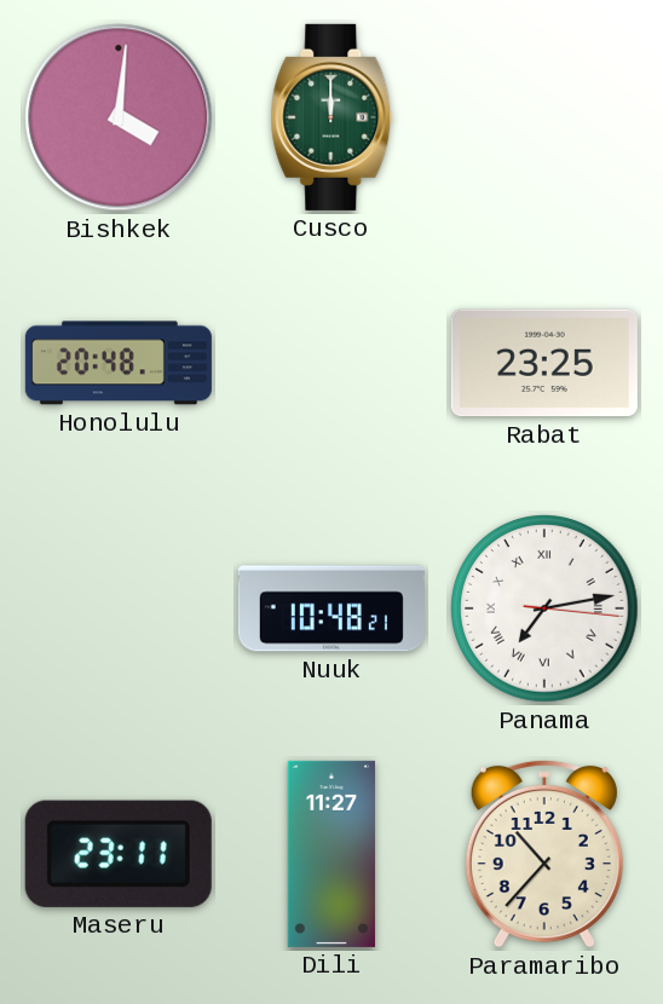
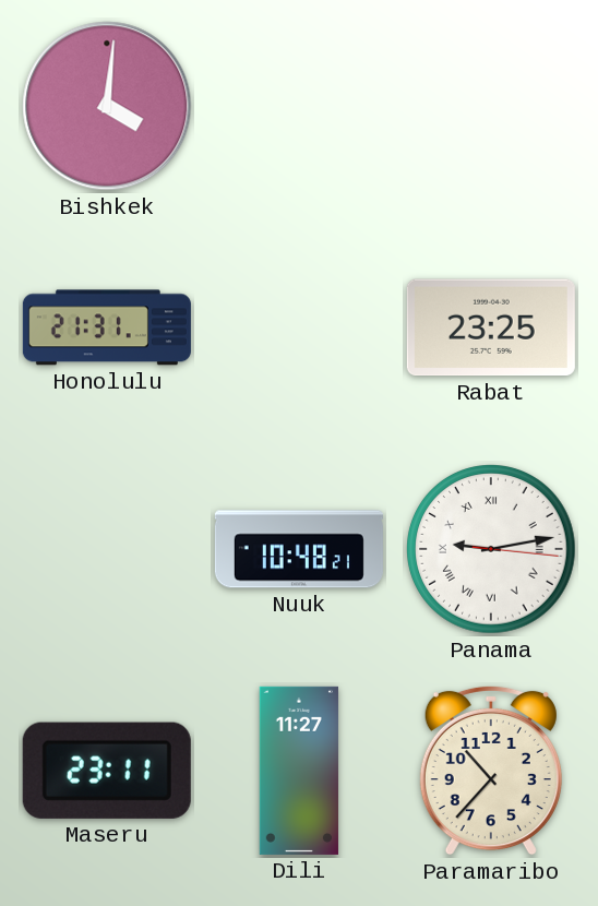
Cusco: 12:00 -> none (331, 117)
Honolulu: 20:48 -> 21:31 (107, 327)
Panama: 7:13 -> 9:13 (491, 549)
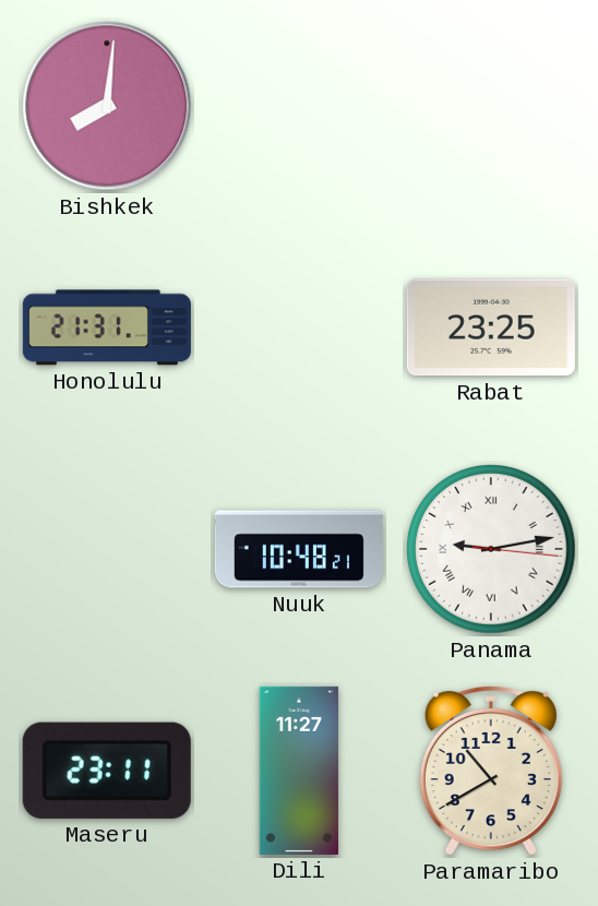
Bishkek: 4:01 -> 8:01 (107, 106)
Paramaribo: 10:37 -> 10:40 (491, 771)
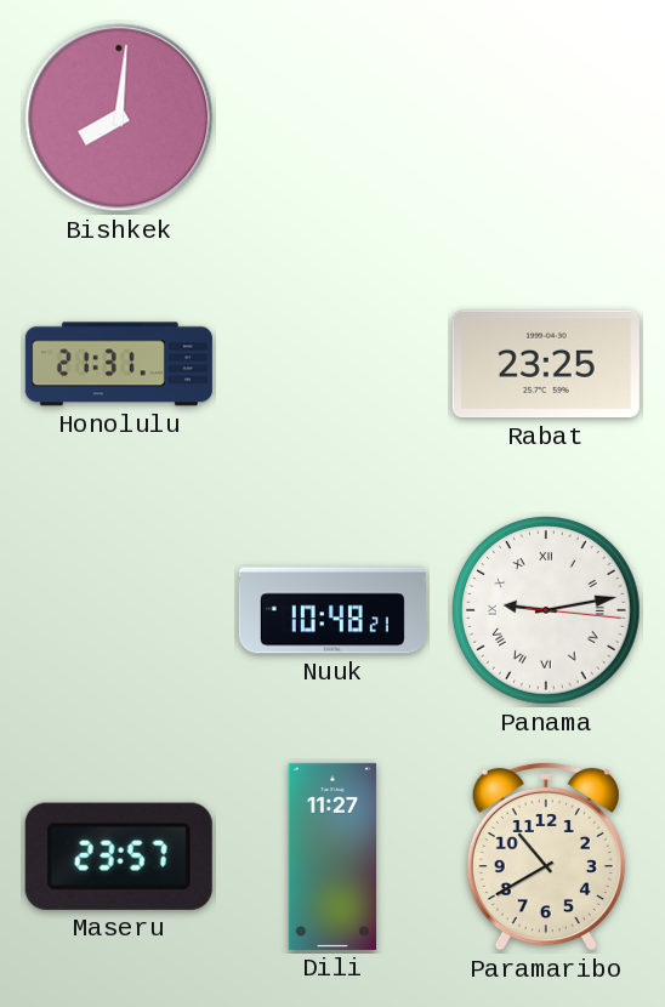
Maseru: 23:11 -> 23:57 (119, 857)
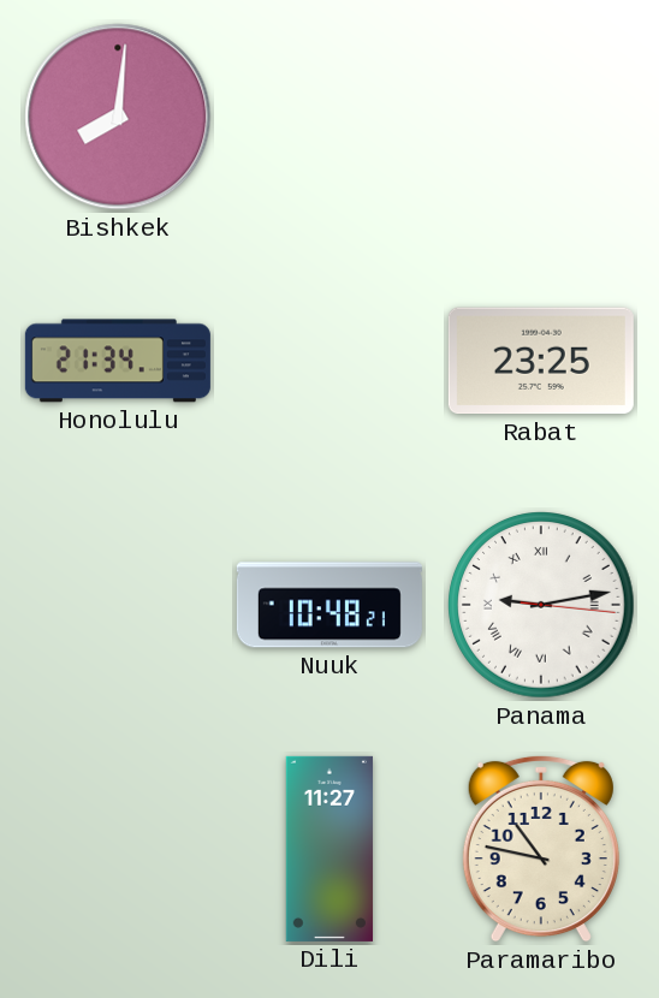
Honolulu: 21:31 -> 21:34 (118, 361)
Maseru: 23:57 -> none (119, 857)
Paramaribo: 10:40 -> 10:47 (541, 849)
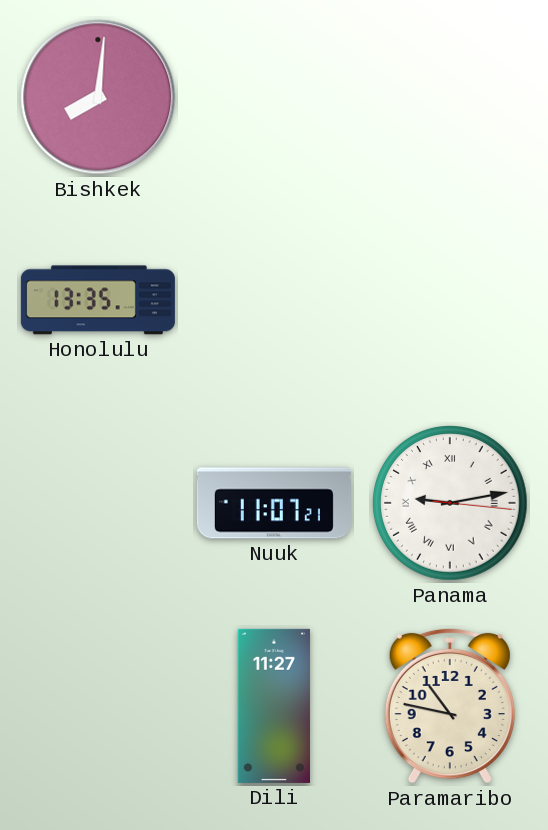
Honolulu: 21:34 -> 13:35 (98, 300)
Rabat: 23:25 -> none (541, 361)
Nuuk: 10:48 -> 11:07 (274, 503)
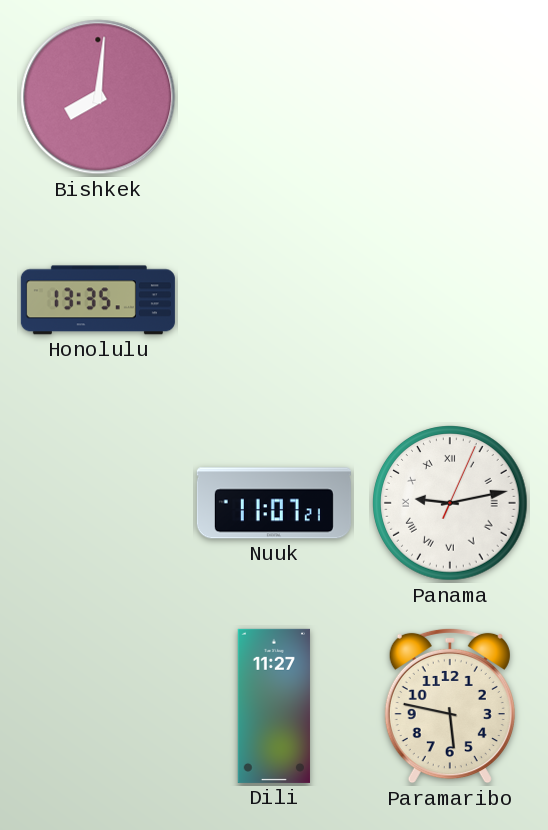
Panama: 9:13:16 -> 9:13:04 (450, 503)
Paramaribo: 10:47 -> 5:47 (450, 706)
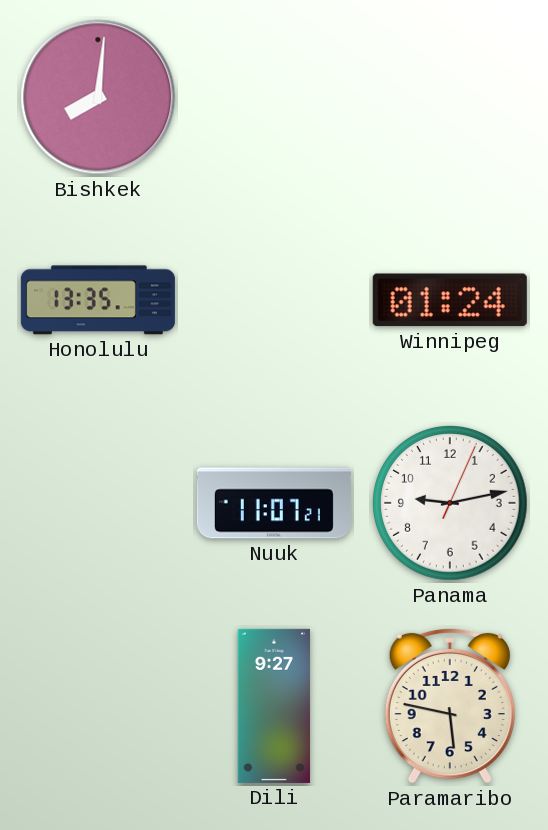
Winnipeg: none -> 01:24 (450, 300)
Panama numerals: Roman -> Arabic (450, 503)
Dili: 11:27 -> 9:27 (273, 706)
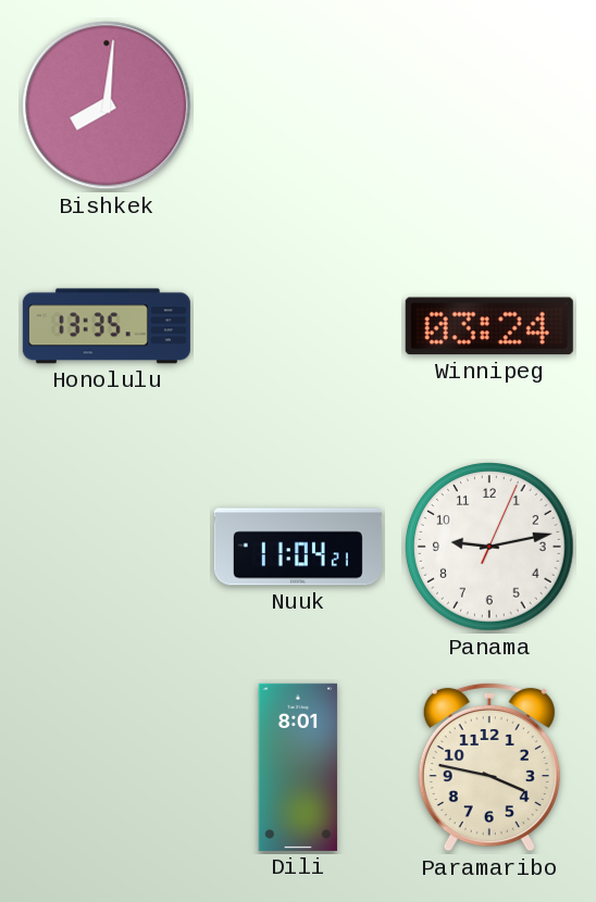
Winnipeg: 01:24 -> 03:24 (489, 326)
Nuuk: 11:07 -> 11:04 (298, 547)
Dili: 9:27 -> 8:01 (297, 767)
Paramaribo: 5:47 -> 3:47 (489, 767)
